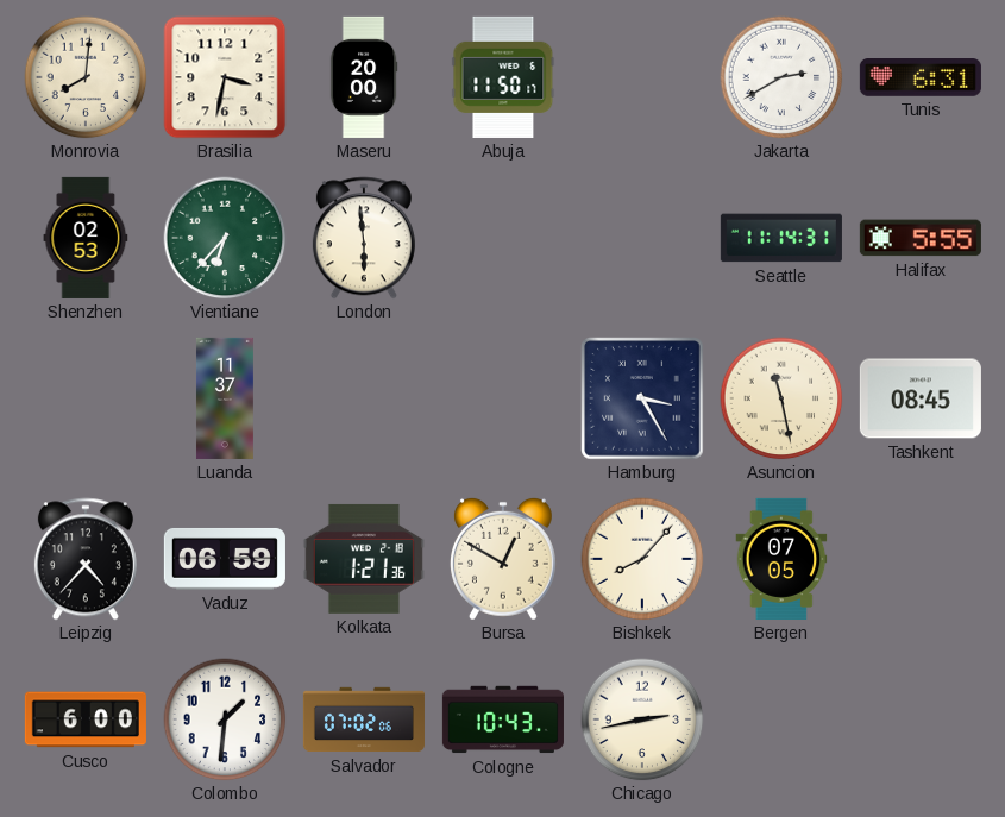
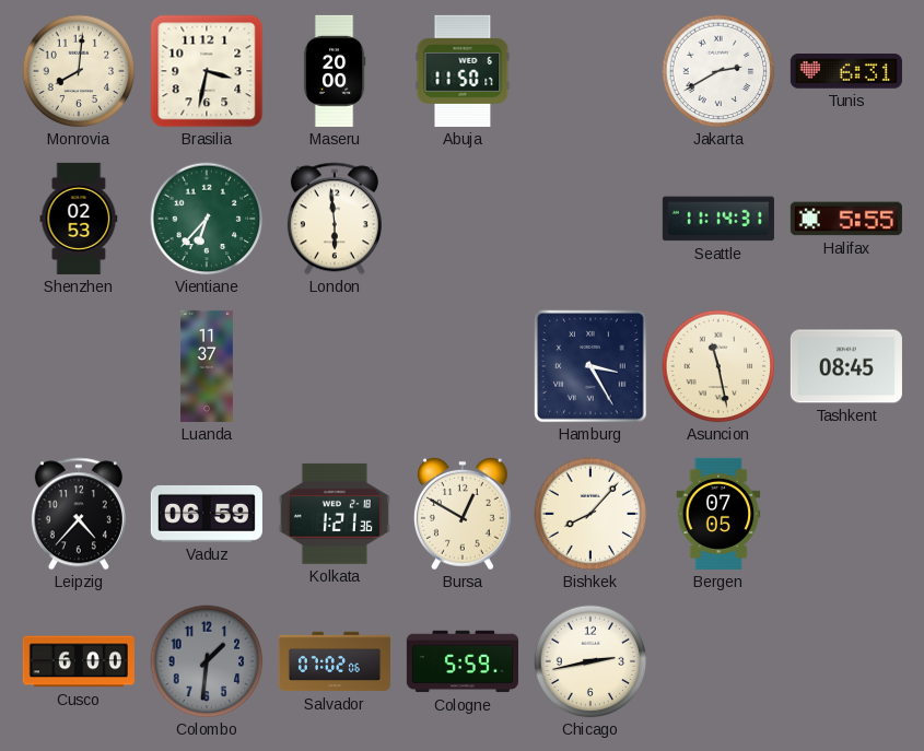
Colombo dial: white -> grey (207, 661)
Cologne: 10:43 -> 5:59 (463, 661)
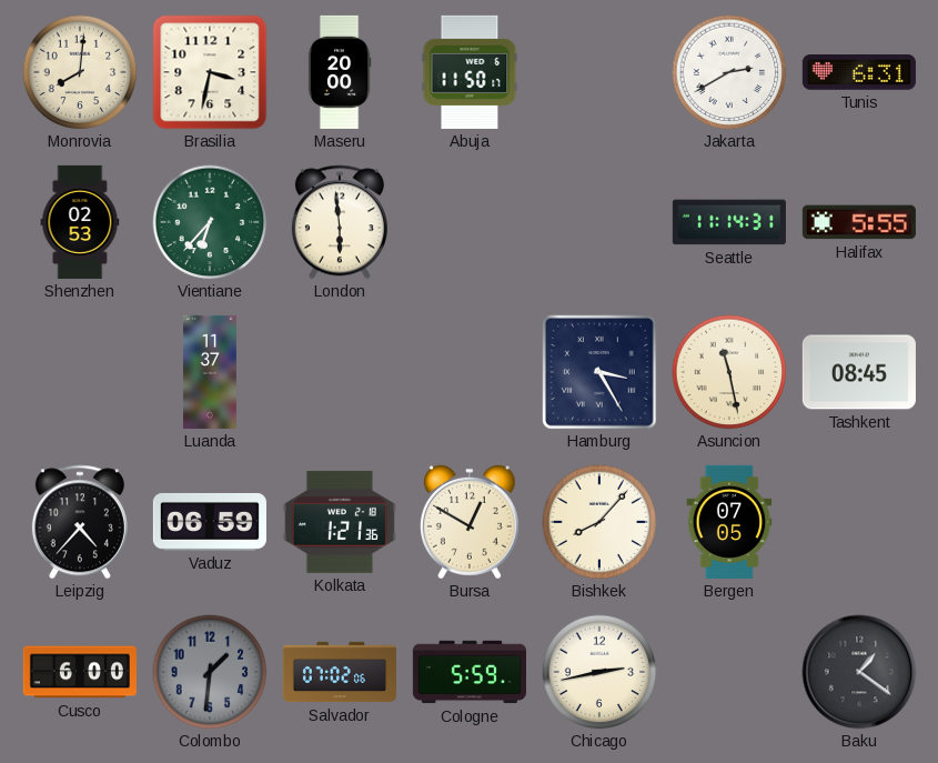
Baku: none -> 1:21 (859, 672)
